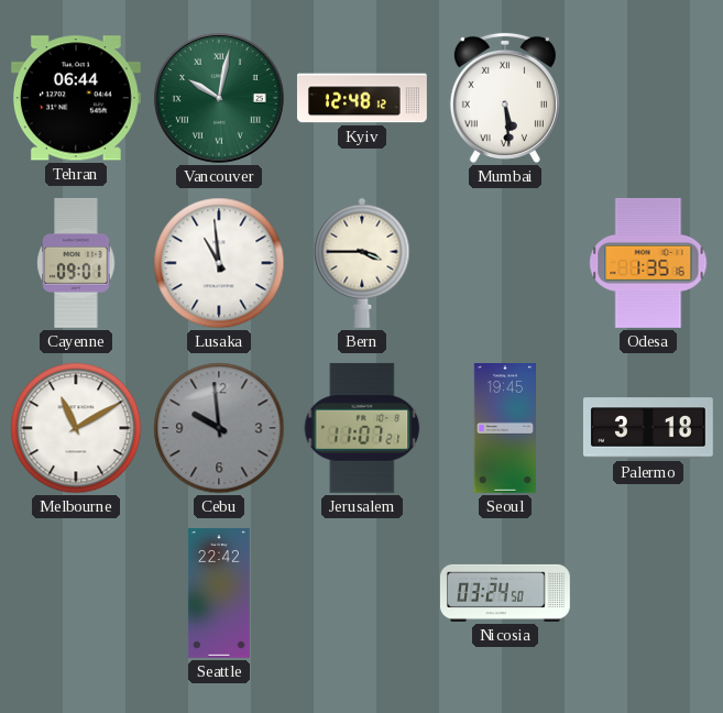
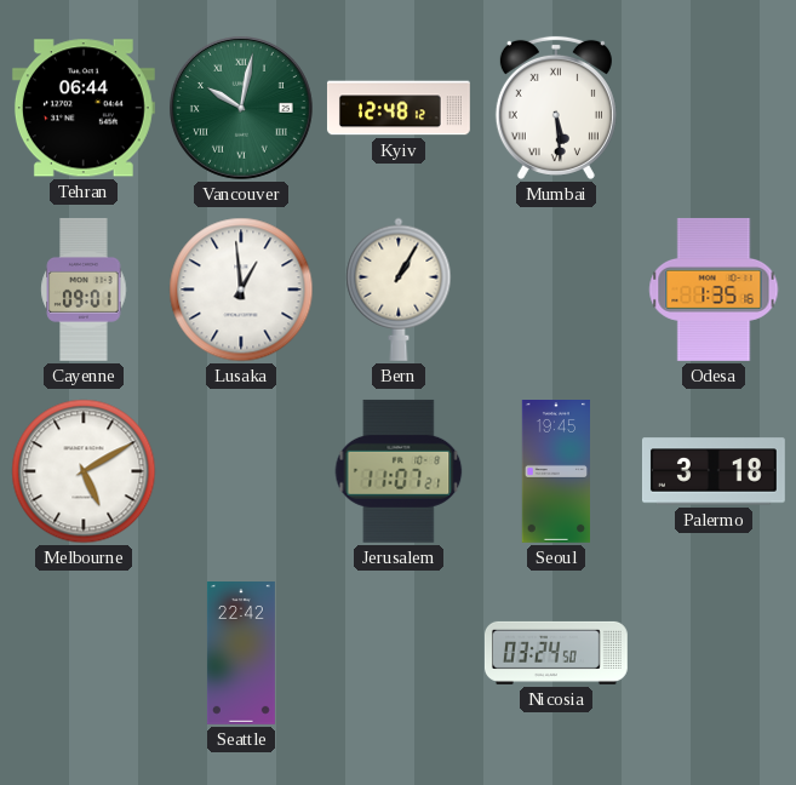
Lusaka: 10:59 -> 12:59 (241, 290)
Bern: 3:45 -> 1:05 (399, 290)
Melbourne: 11:10 -> 5:10 (84, 471)
Cebu: 9:59 -> none (219, 428)
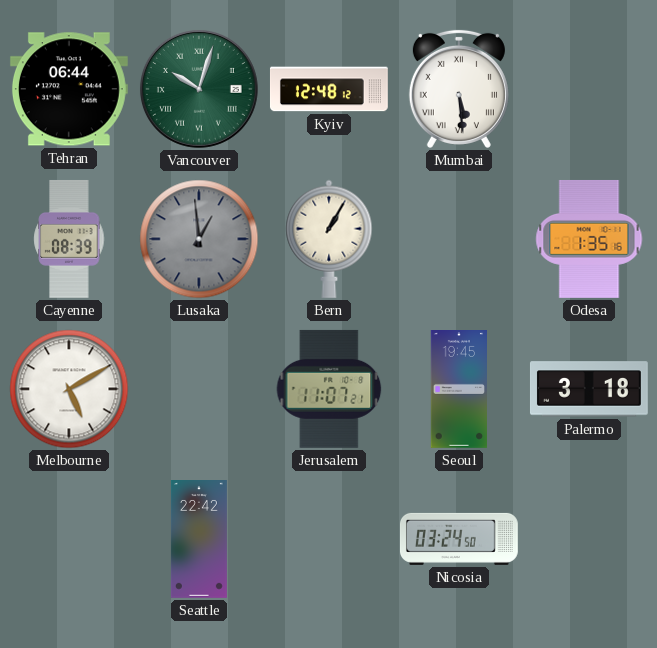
Vancouver: 10:02 -> 10:03 (199, 89)
Cayenne: 09:01 -> 08:39 (69, 239)
Lusaka dial: white -> grey (199, 239)
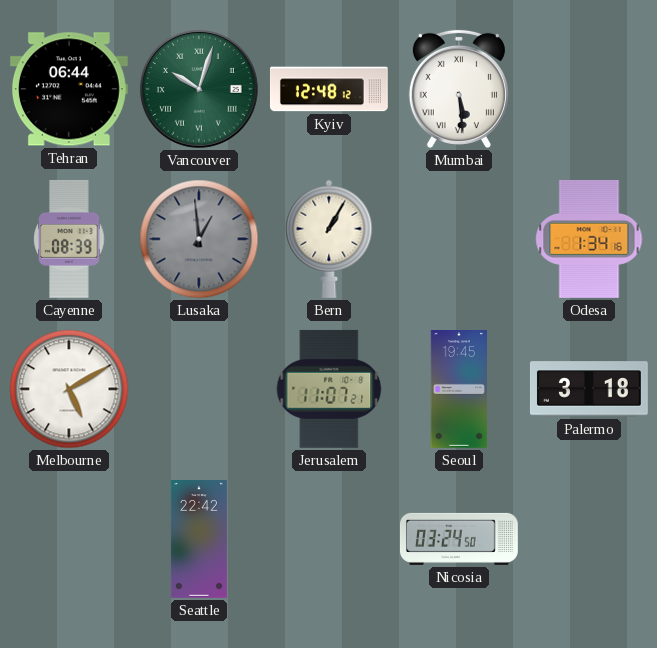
Odesa: 1:35 -> 1:34 (589, 239)
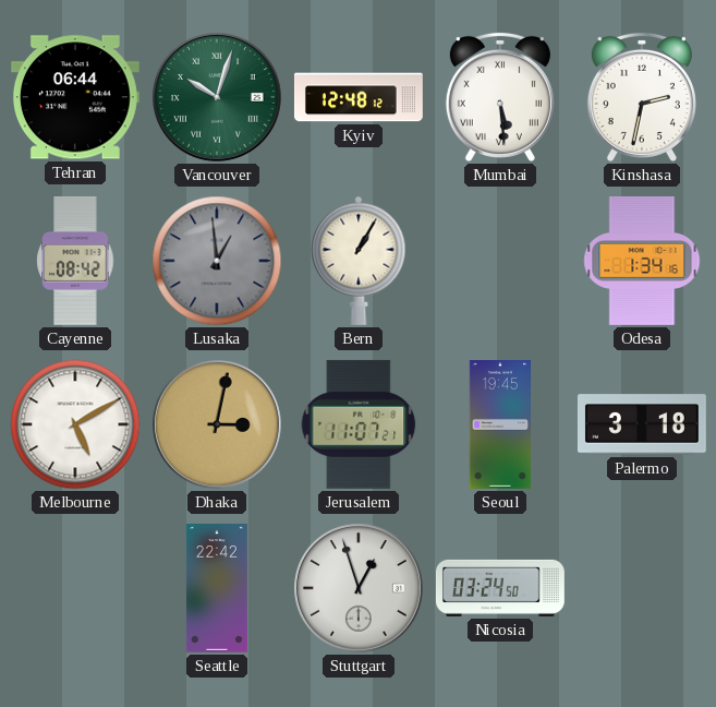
Kinshasa: none -> 2:32 (642, 97)
Cayenne: 08:39 -> 08:42 (75, 261)
Dhaka: none -> 3:02 (217, 424)
Stuttgart: none -> 12:57 (359, 588)
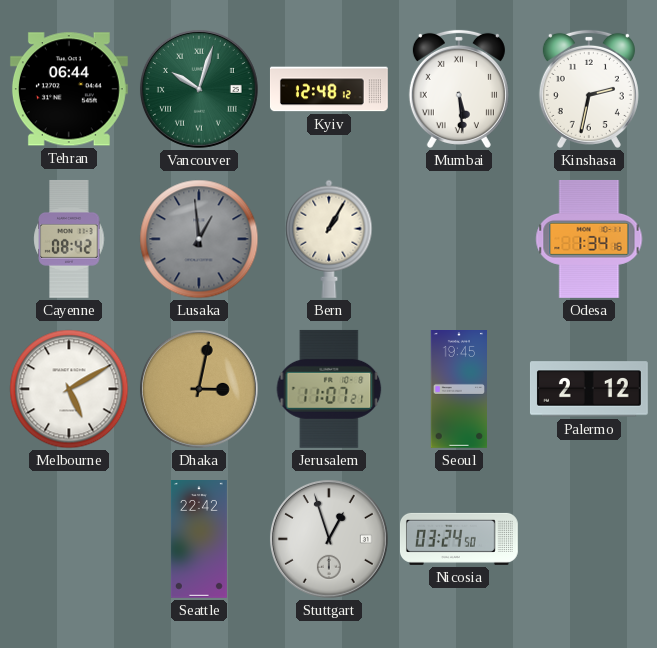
Palermo: 3:18 -> 2:12 (589, 389)
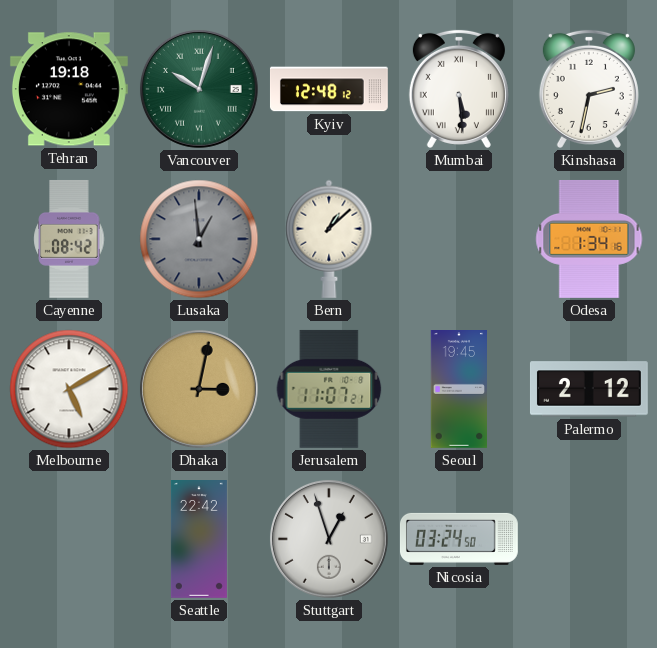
Tehran: 06:44 -> 19:18 (69, 89)
Bern: 1:05 -> 1:08 (329, 239)
